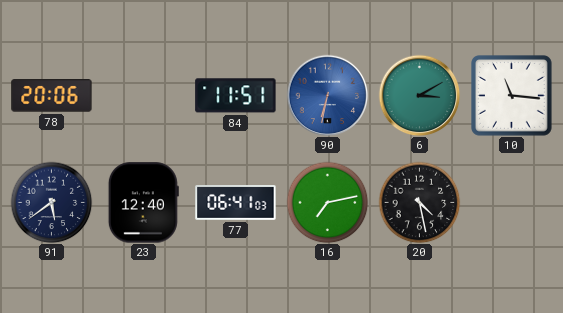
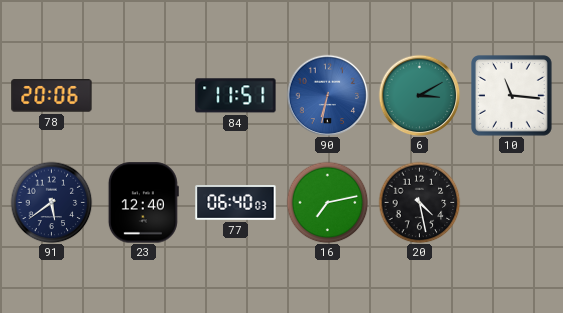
77: 06:41 -> 06:40 (236, 203)
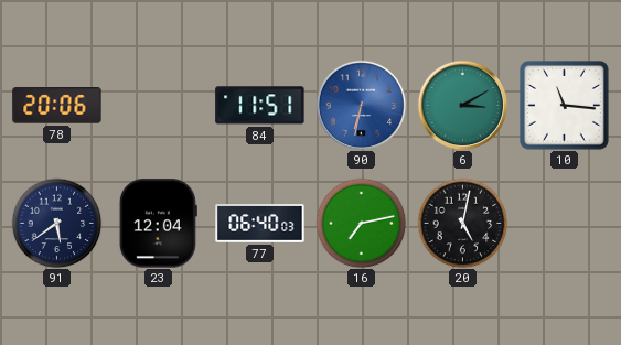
23: 12:40 -> 12:04 (158, 224)
20: 4:28 -> 5:02 (462, 223)
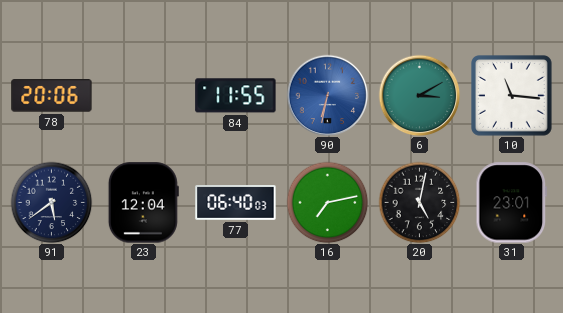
84: 11:51 -> 11:55 (236, 96)
31: none -> 23:01 (512, 203)
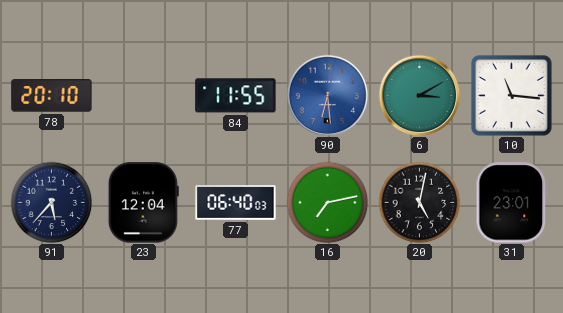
78: 20:06 -> 20:10 (52, 96)
90: 6:32 -> 6:29 (327, 95)
91: 5:39 -> 5:37 (51, 202)
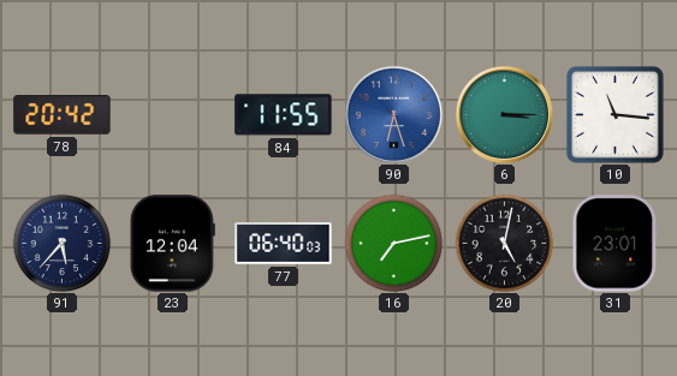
78: 20:10 -> 20:42 (63, 115)
90: 6:29 -> 6:27 (393, 114)
6: 3:10 -> 3:15 (504, 114)
